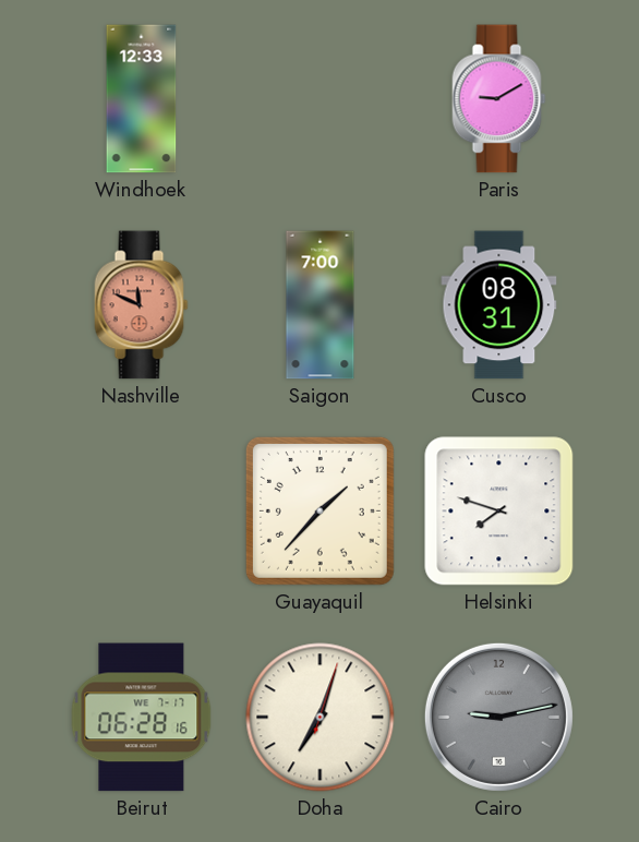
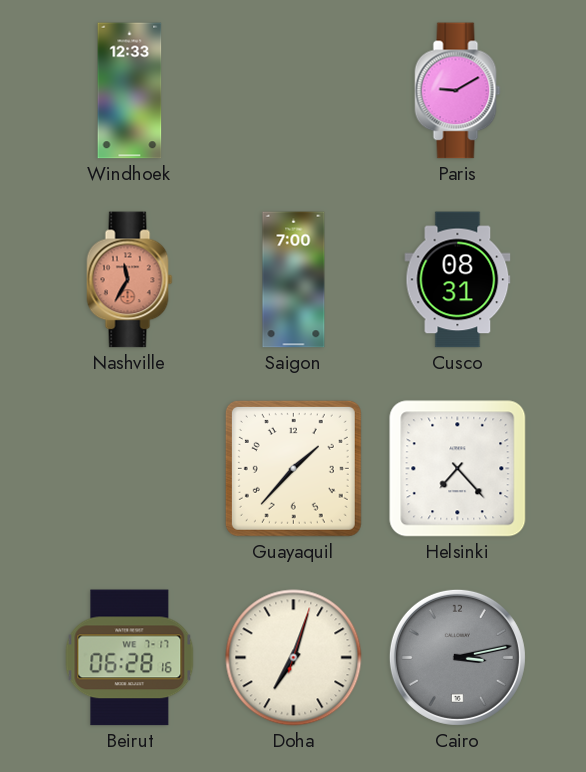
Nashville: 11:49 -> 11:35 (130, 280)
Helsinki: 7:48 -> 7:23 (458, 469)
Cairo: 9:13 -> 3:13 (457, 657)
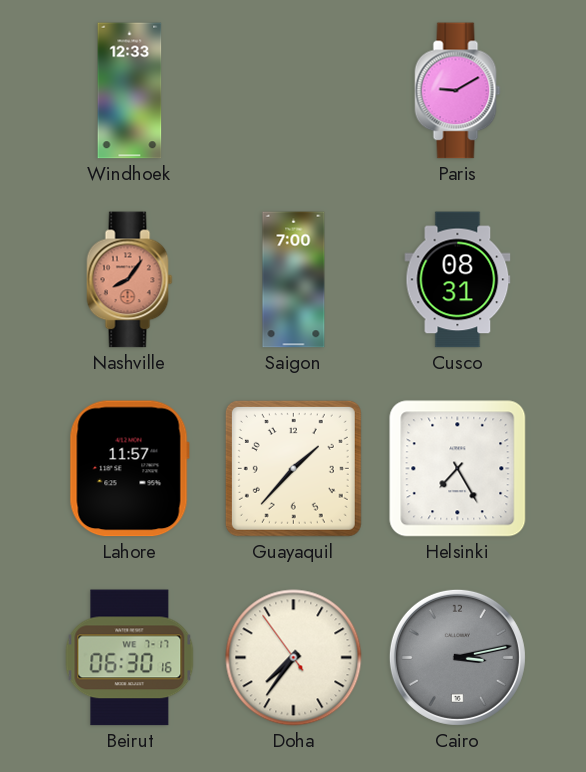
Nashville: 11:35 -> 8:06 (130, 280)
Lahore: none -> 11:57 (129, 469)
Helsinki: 7:23 -> 7:25 (458, 469)
Beirut: 06:28 -> 06:30 (130, 658)
Doha: 7:03 -> 7:35 (294, 658)
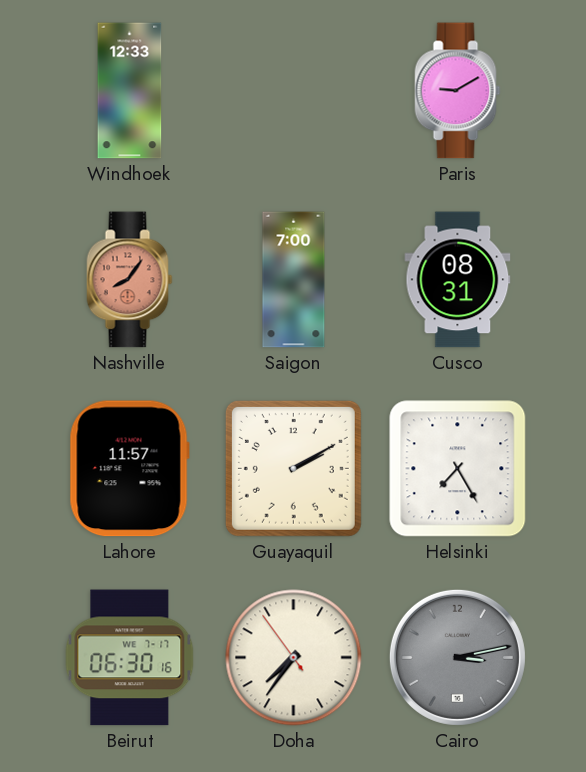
Guayaquil: 1:37 -> 2:10 (293, 468)
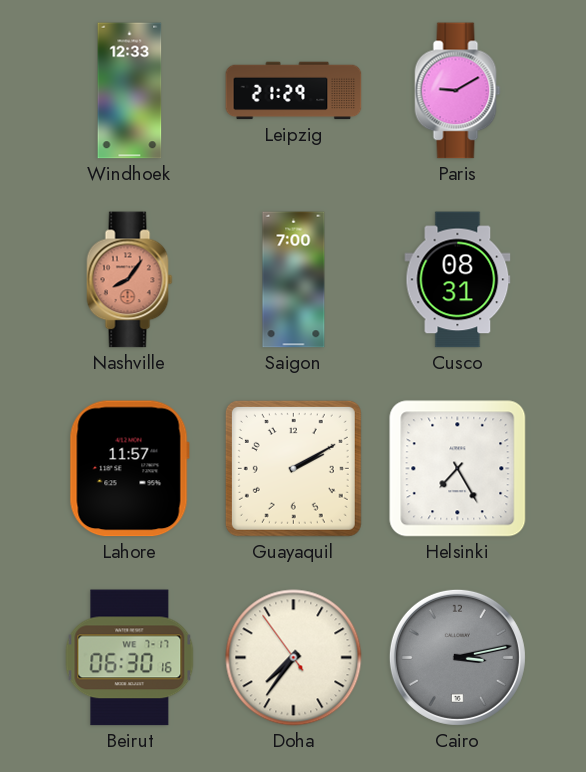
Leipzig: none -> 21:29 (294, 91)
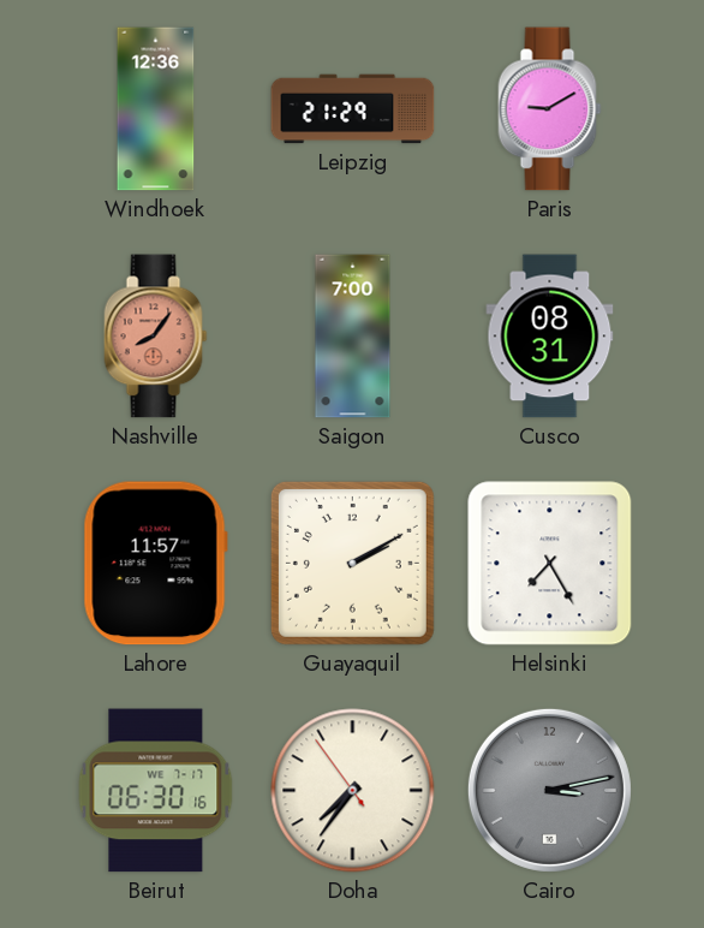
Windhoek: 12:33 -> 12:36 (156, 109)
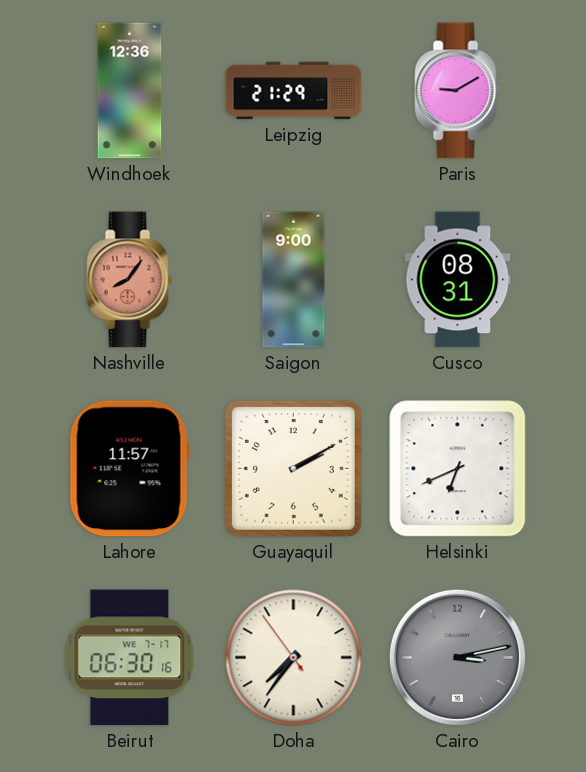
Saigon: 7:00 -> 9:00 (294, 280)
Helsinki: 7:25 -> 6:41 (458, 469)
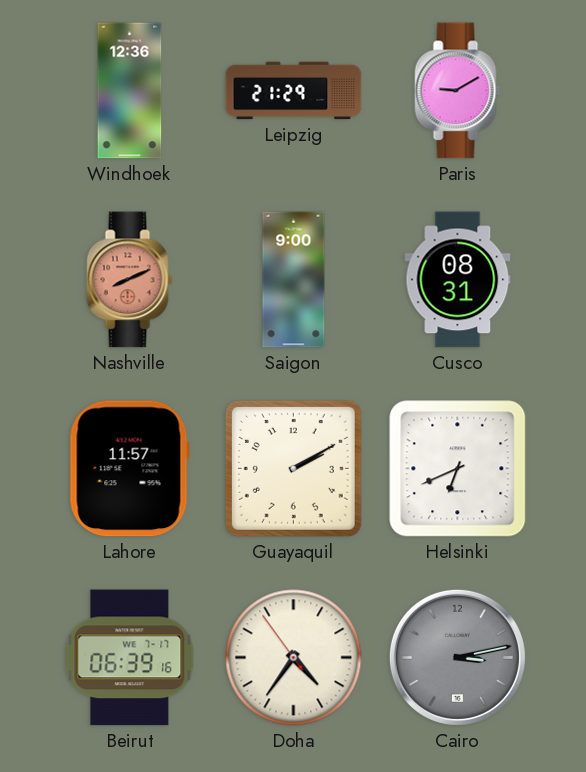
Nashville: 8:06 -> 8:11 (130, 280)
Beirut: 06:30 -> 06:39 (130, 658)
Doha: 7:35 -> 4:35 (294, 658)
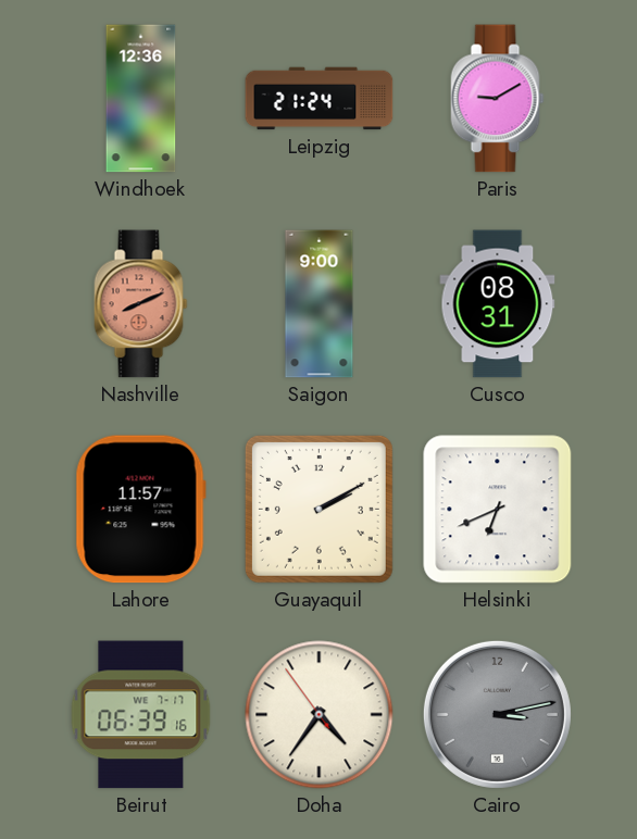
Leipzig: 21:29 -> 21:24 (320, 99)
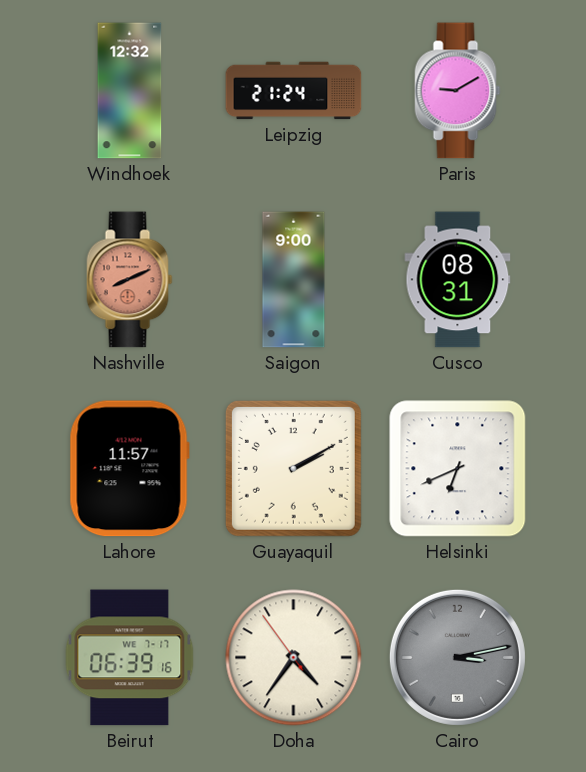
Windhoek: 12:36 -> 12:32 (130, 91)
